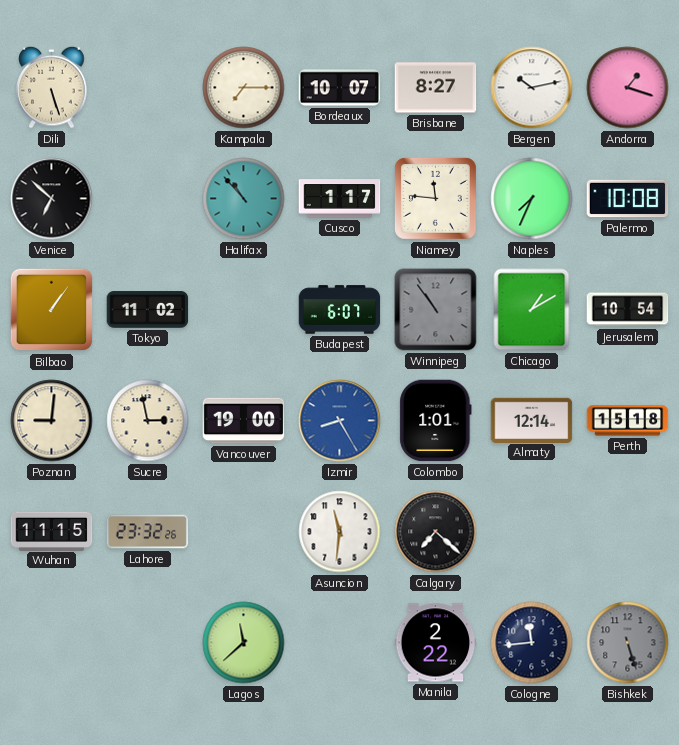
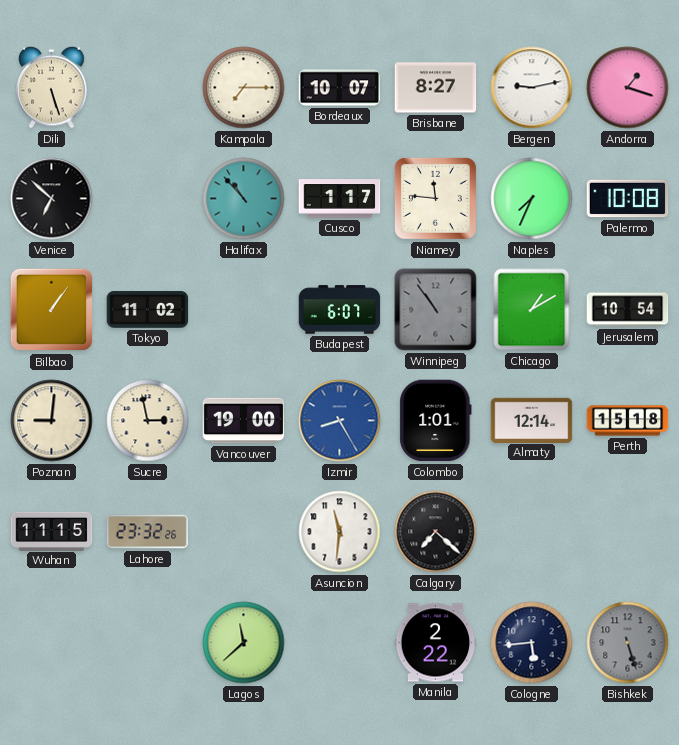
Bergen: 10:13 -> 9:13 (532, 88)
Cologne: 11:44 -> 5:44 (532, 643)
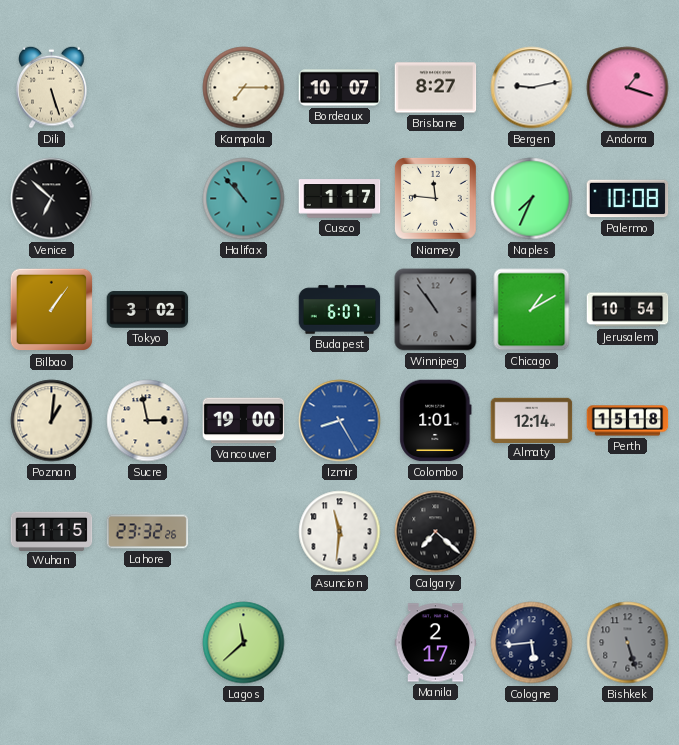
Tokyo: 11:02 -> 3:02 (148, 310)
Poznan: 9:01 -> 1:01 (52, 421)
Manila: 2:22 -> 2:17 (436, 643)
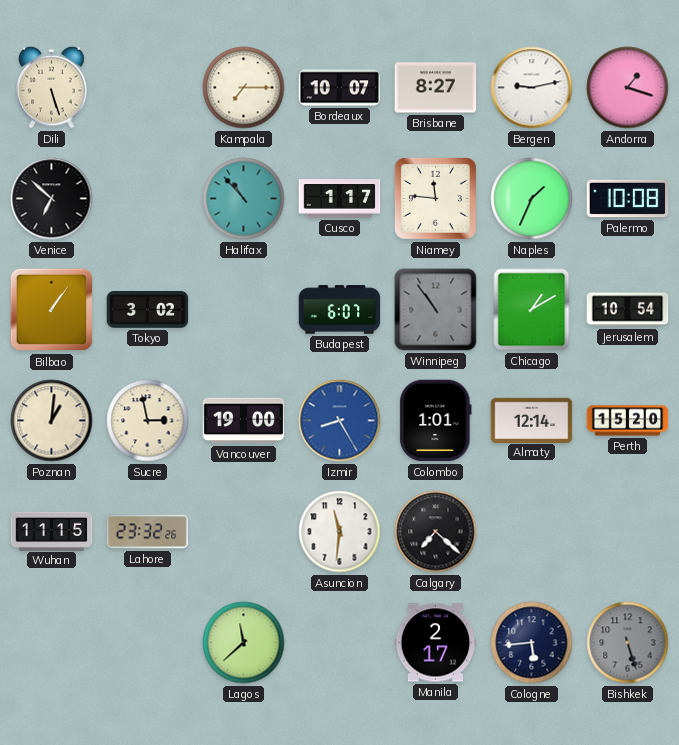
Naples: 7:34 -> 1:34 (532, 199)
Perth: 15:18 -> 15:20 (628, 421)
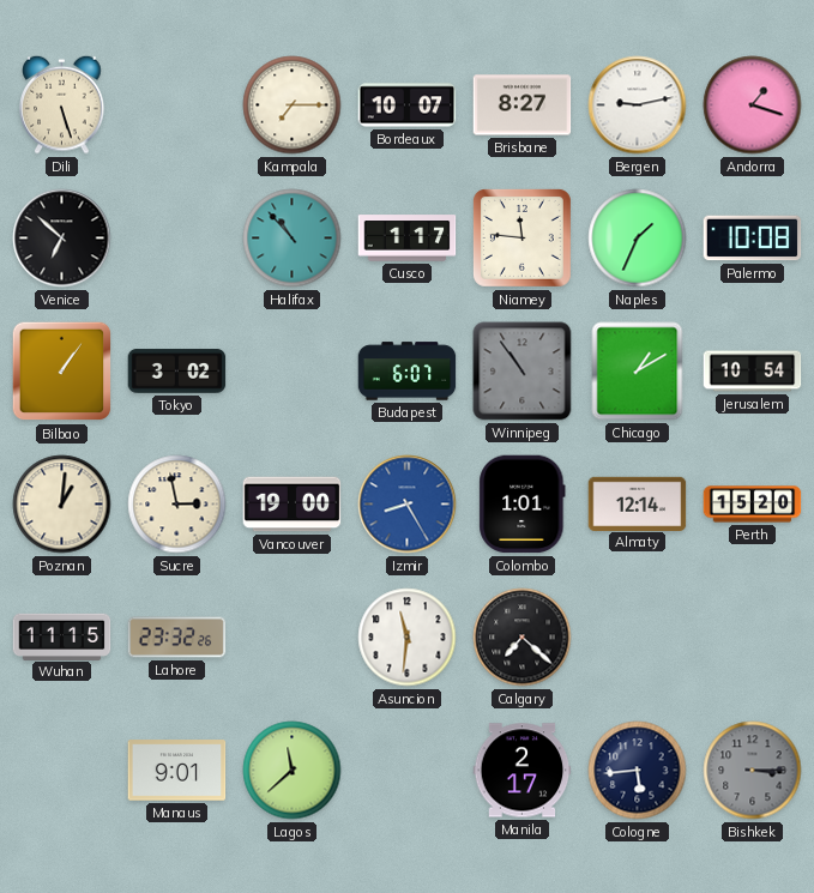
Manaus: none -> 9:01 (177, 771)
Bishkek: 5:27 -> 3:15 (753, 771)
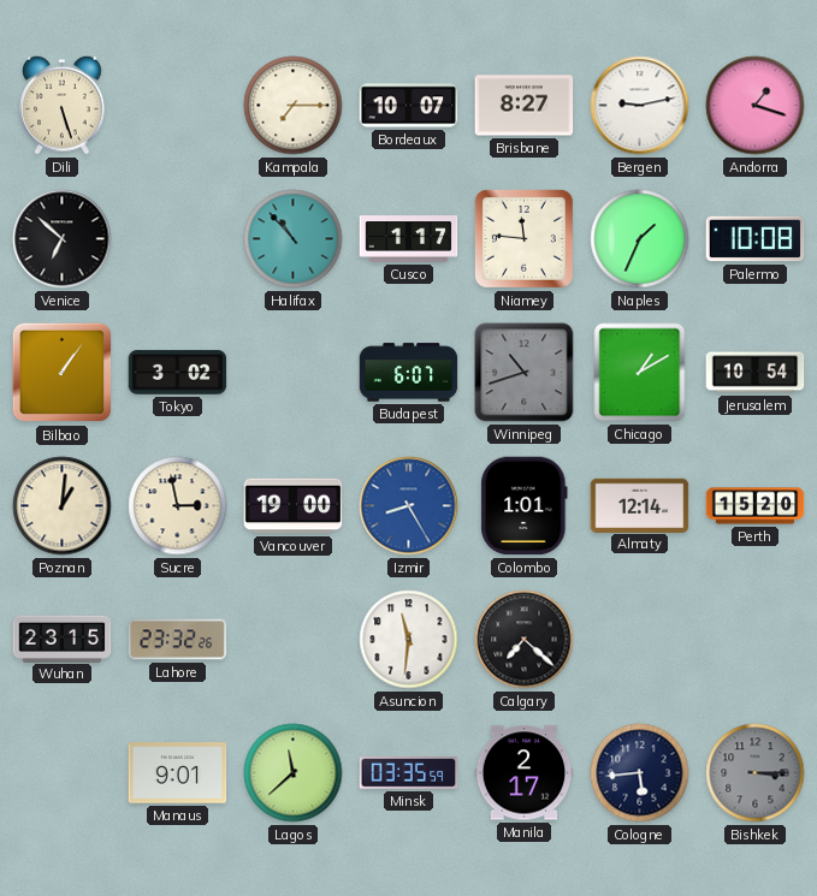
Winnipeg: 10:54 -> 10:42 (525, 373)
Wuhan: 11:15 -> 23:15 (63, 639)
Minsk: none -> 03:35 (409, 773)
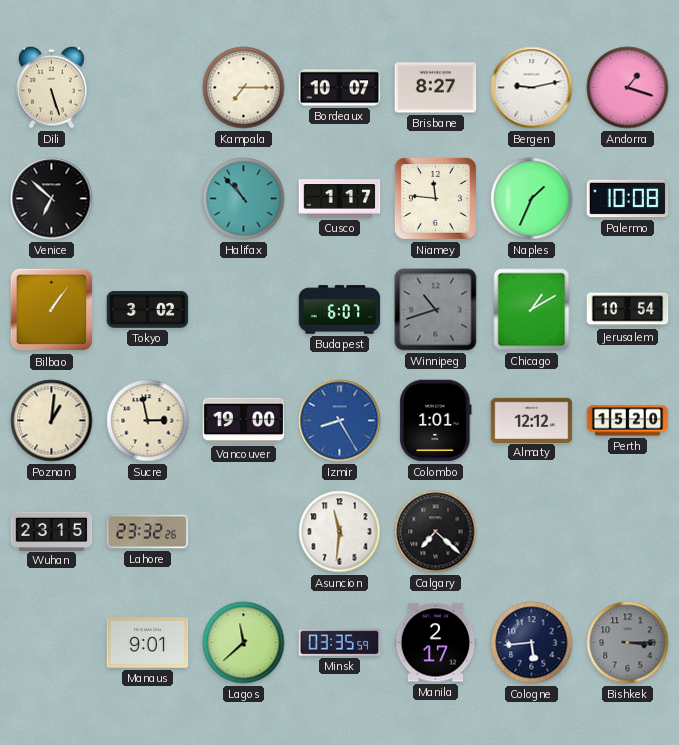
Almaty: 12:14 -> 12:12 (532, 420)
